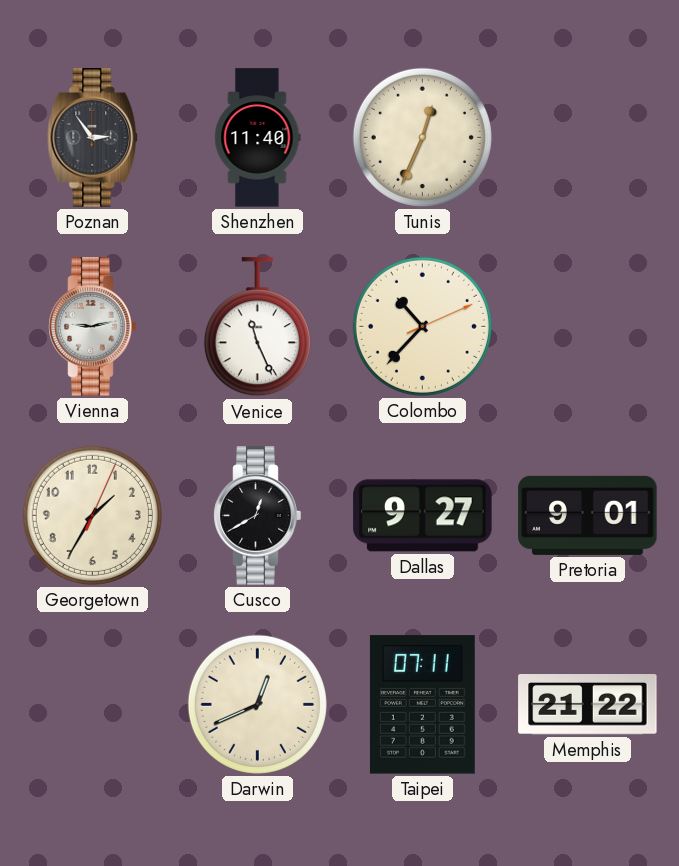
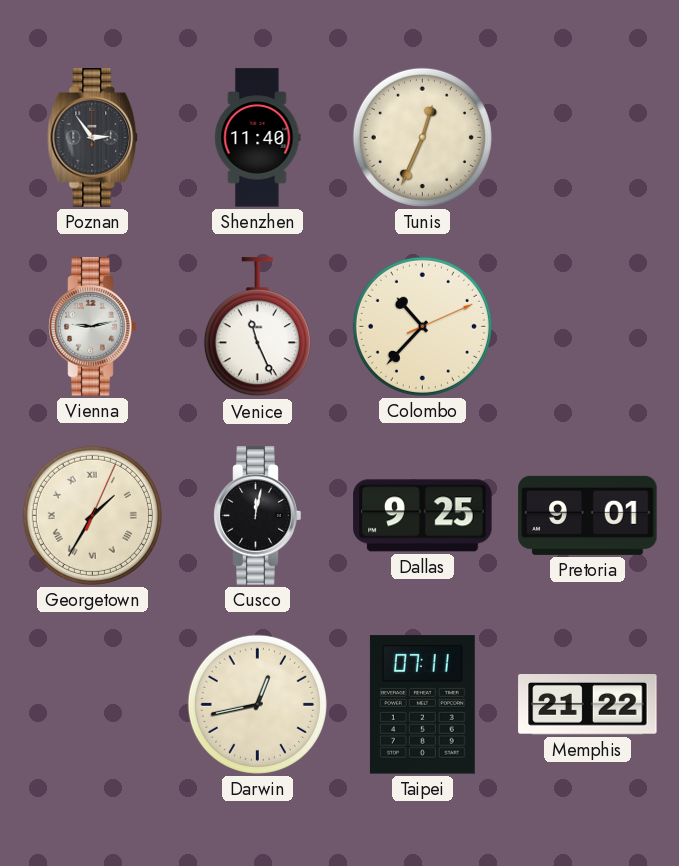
Georgetown numerals: Arabic -> Roman (92, 515)
Cusco: 12:40 -> 12:02 (258, 516)
Dallas: 9:27 -> 9:25 (423, 516)
Darwin: 12:41 -> 12:43 (257, 704)
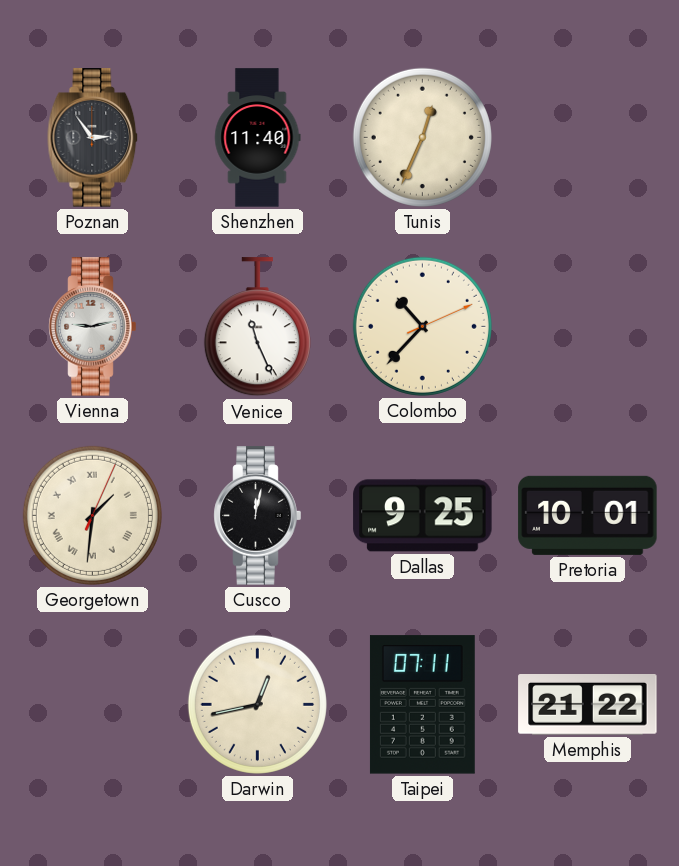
Georgetown: 1:35 -> 1:31 (92, 515)
Pretoria: 9:01 -> 10:01 (588, 515)
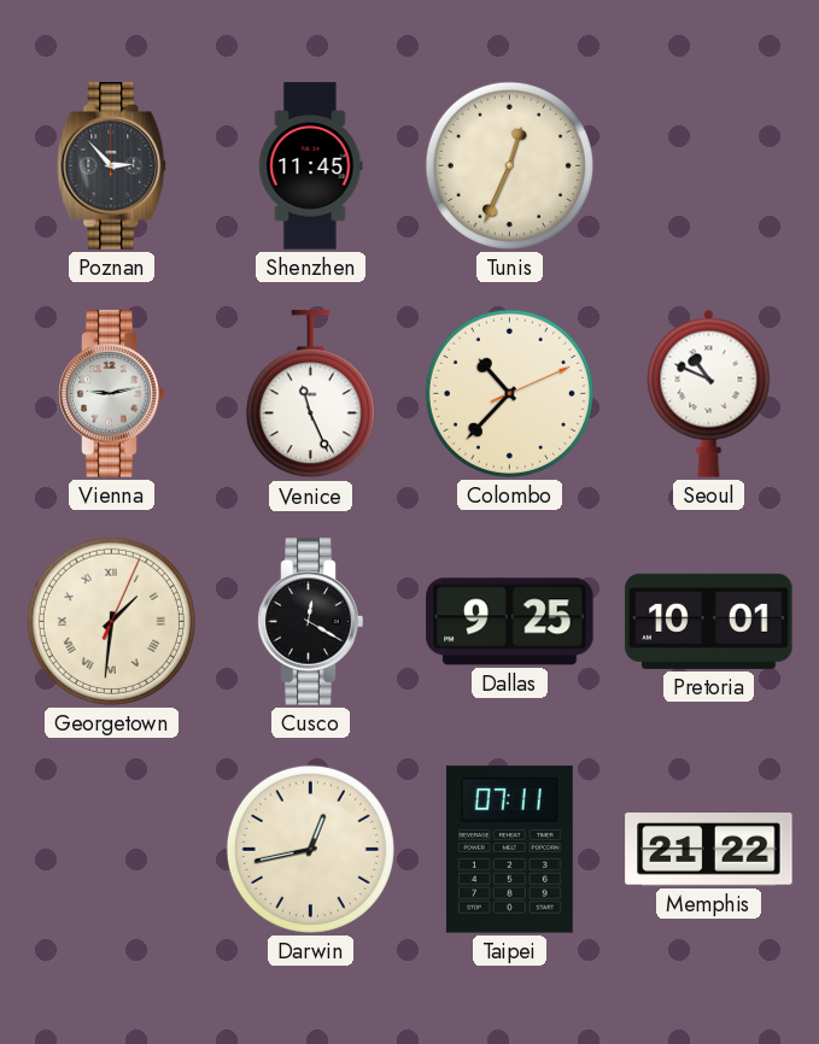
Poznan: 2:54 -> 2:53 (112, 166)
Shenzhen: 11:40 -> 11:45 (311, 166)
Seoul: none -> 10:49 (709, 393)
Cusco: 12:02 -> 12:20 (311, 622)
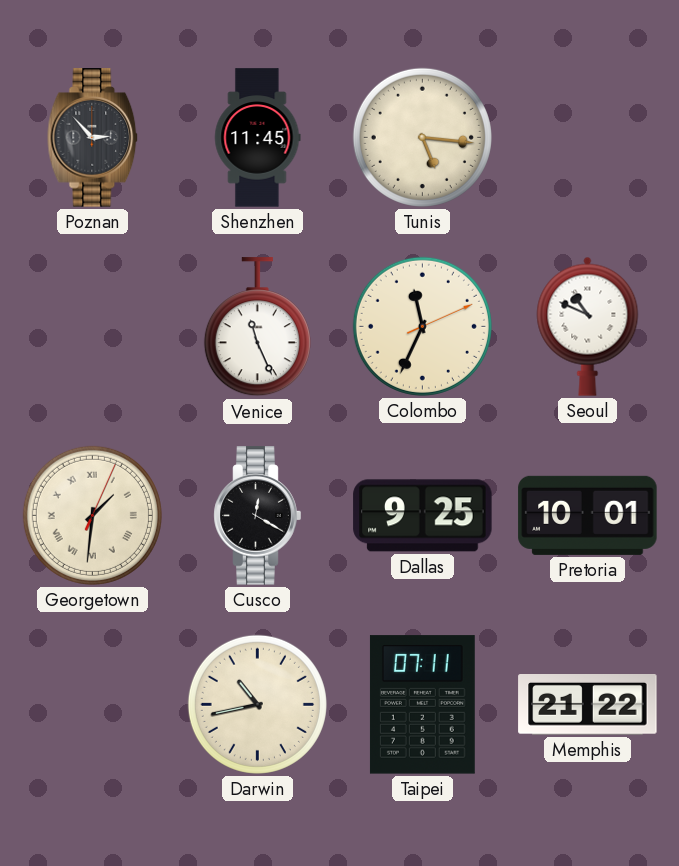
Tunis: 12:34 -> 5:16 (422, 137)
Vienna: 9:13 -> none (112, 394)
Colombo: 10:37 -> 11:34 (422, 326)
Darwin: 12:43 -> 10:43 (257, 704)
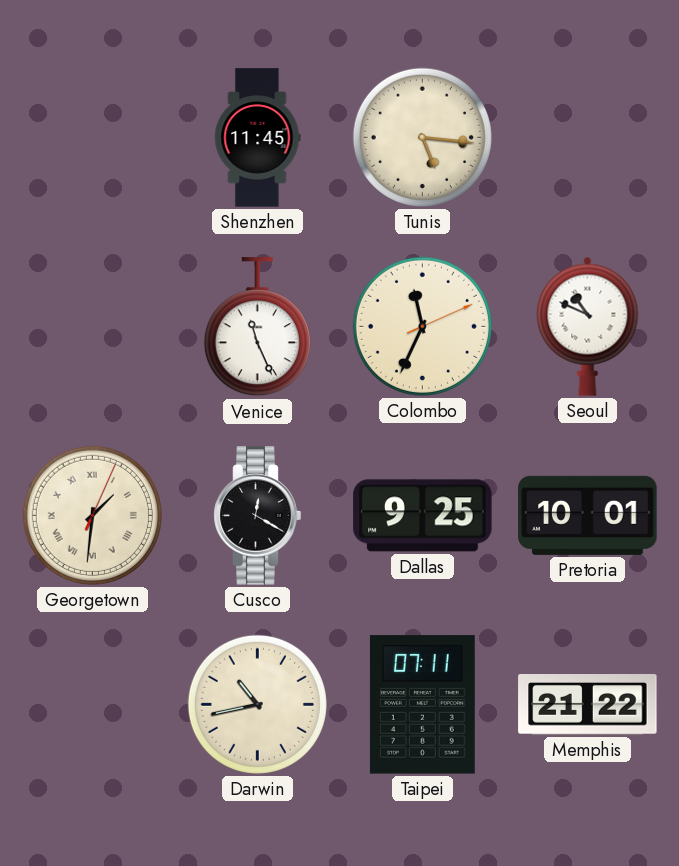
Poznan: 2:53 -> none (93, 138)
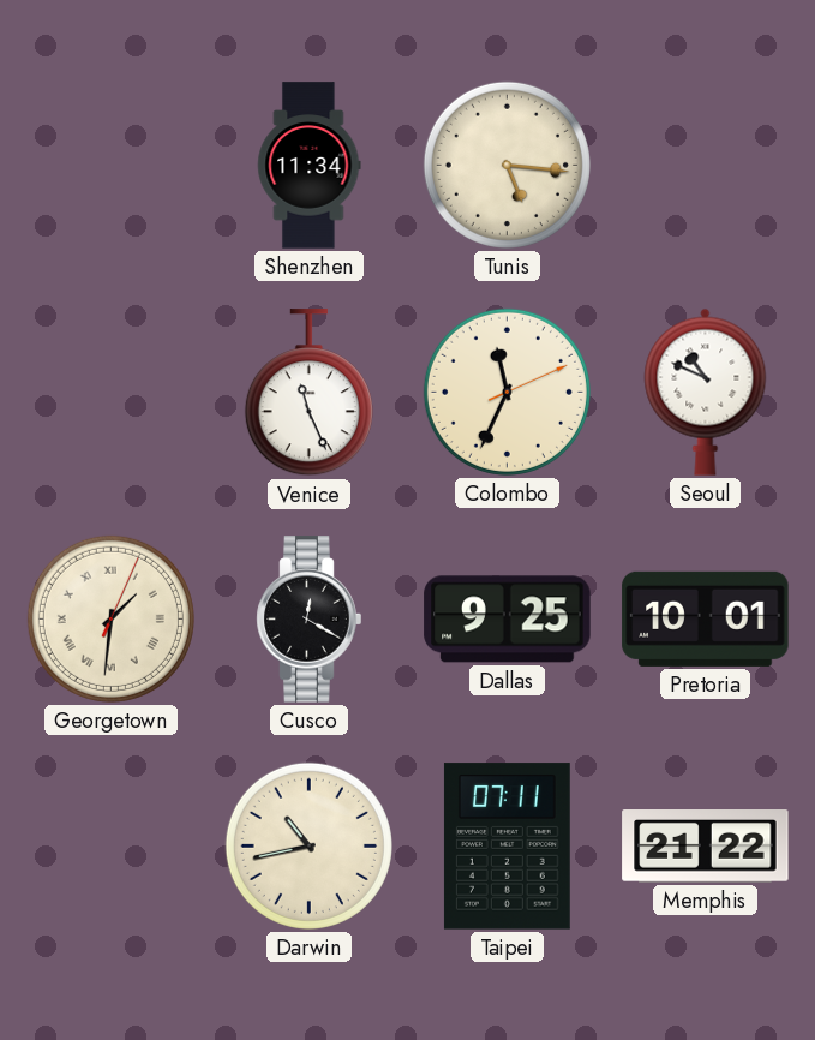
Shenzhen: 11:45 -> 11:34 (310, 166)
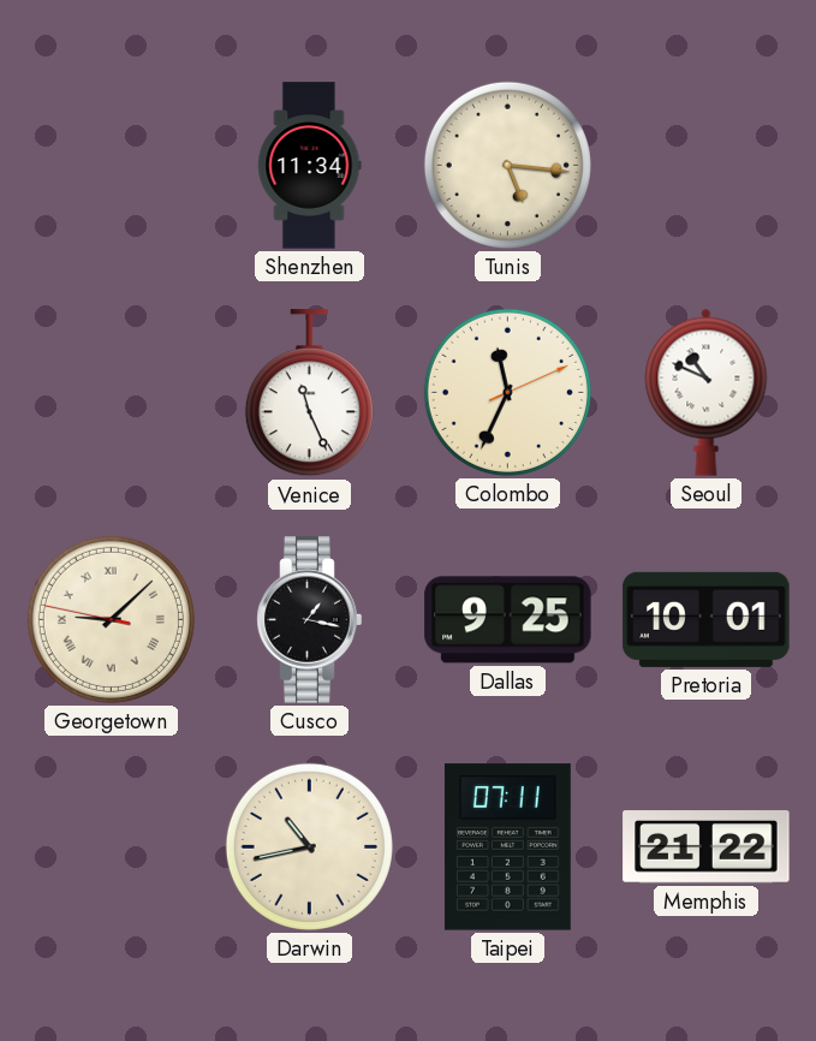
Georgetown: 1:31 -> 9:07 (111, 619)
Cusco: 12:20 -> 1:17 (310, 620)
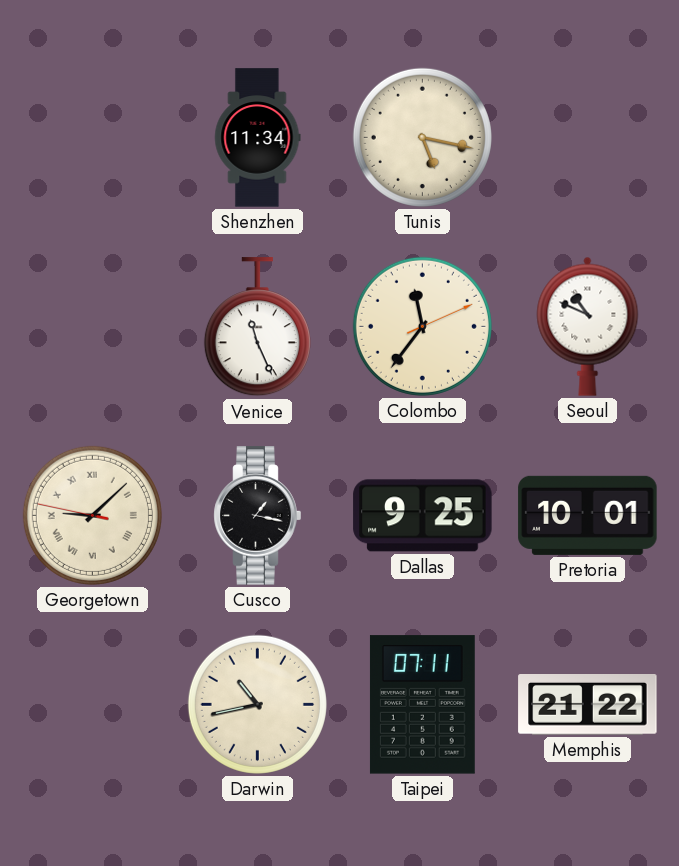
Tunis: 5:16 -> 5:17 (422, 137)
Colombo: 11:34 -> 11:36 (422, 326)
